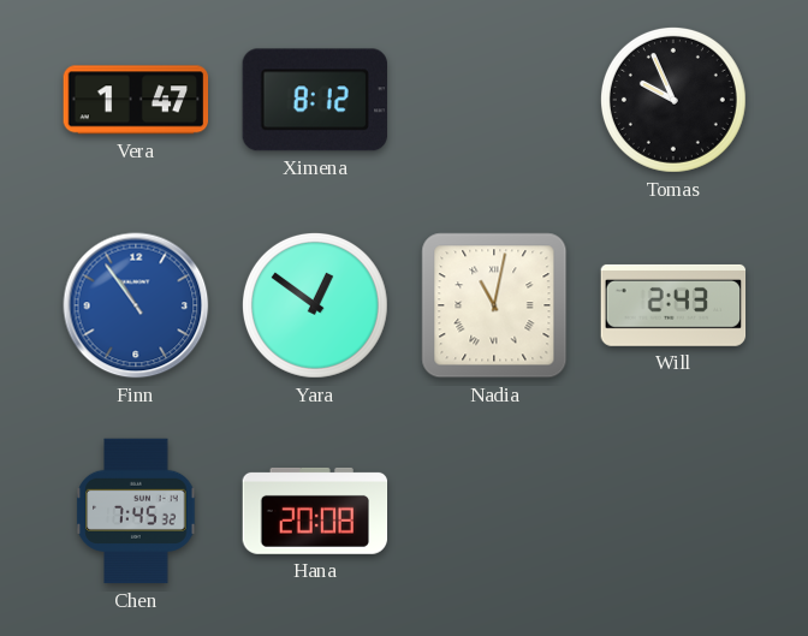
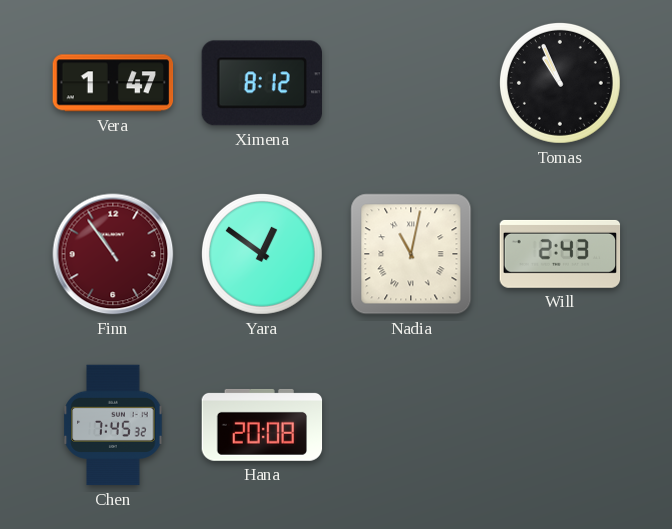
Tomas: 9:56 -> 10:56 (560, 83)
Finn dial: blue -> burgundy (113, 254)
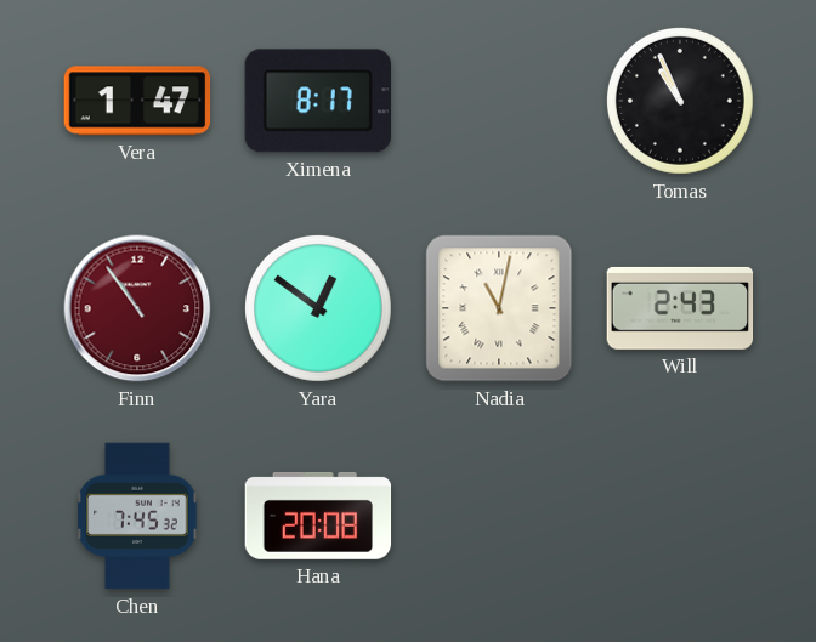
Ximena: 8:12 -> 8:17 (317, 101)
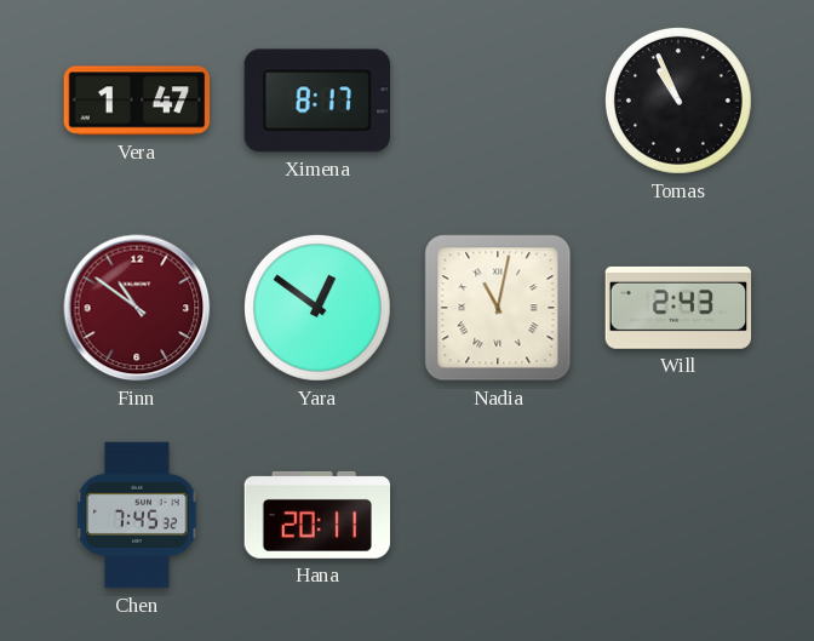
Finn: 10:54 -> 10:51 (137, 308)
Hana: 20:08 -> 20:11 (317, 515)
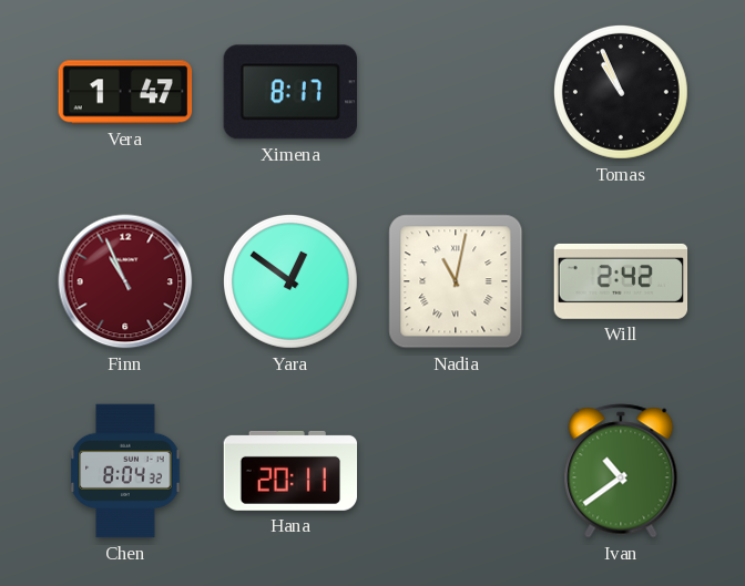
Finn: 10:51 -> 10:56 (125, 281)
Will: 2:43 -> 2:42 (621, 281)
Chen: 7:45 -> 8:04 (125, 471)
Ivan: none -> 10:39 (621, 471)
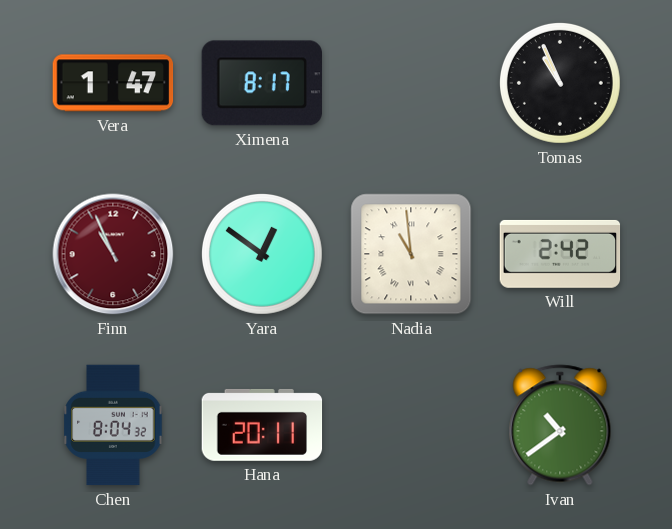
Nadia: 11:02 -> 10:59 (411, 254)
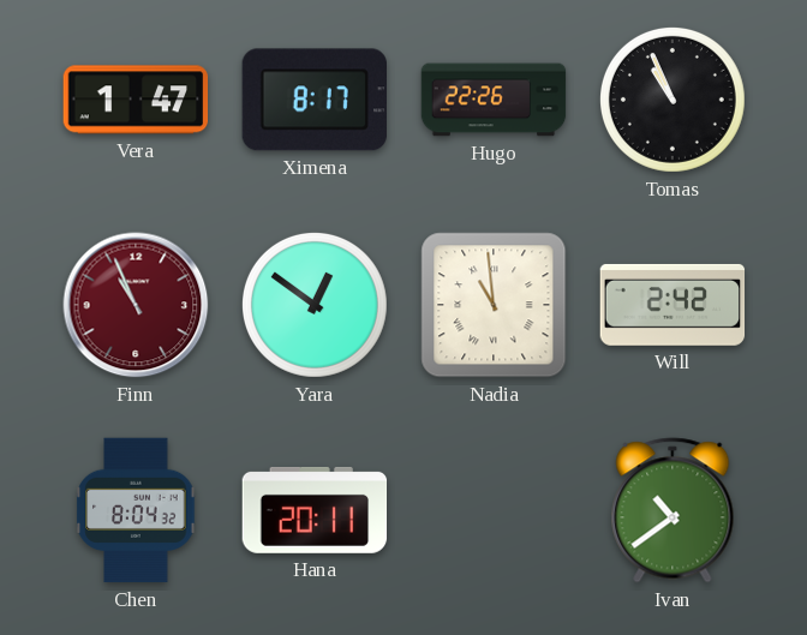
Hugo: none -> 22:26 (494, 100)
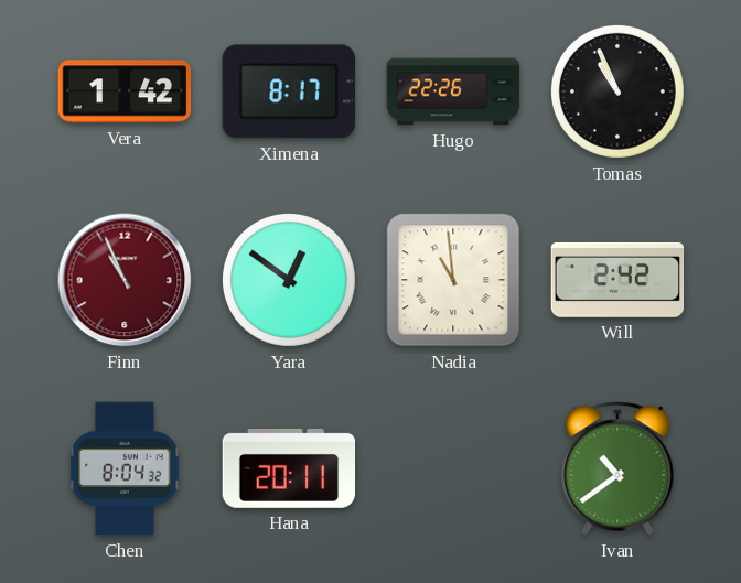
Vera: 1:47 -> 1:42 (125, 91)
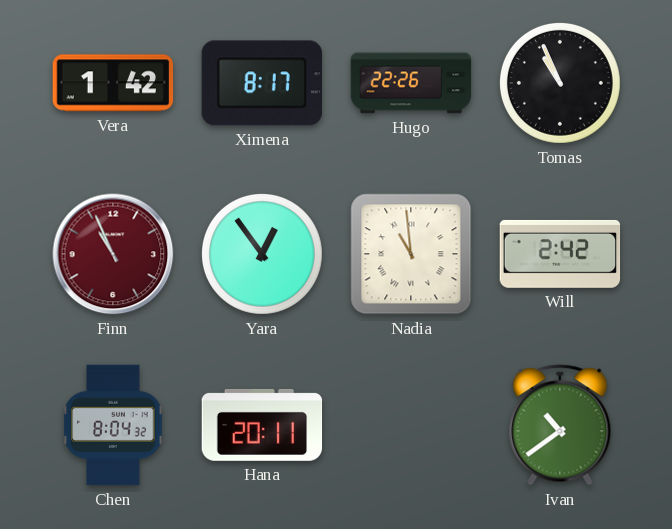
Yara: 12:51 -> 12:54 (262, 254)
